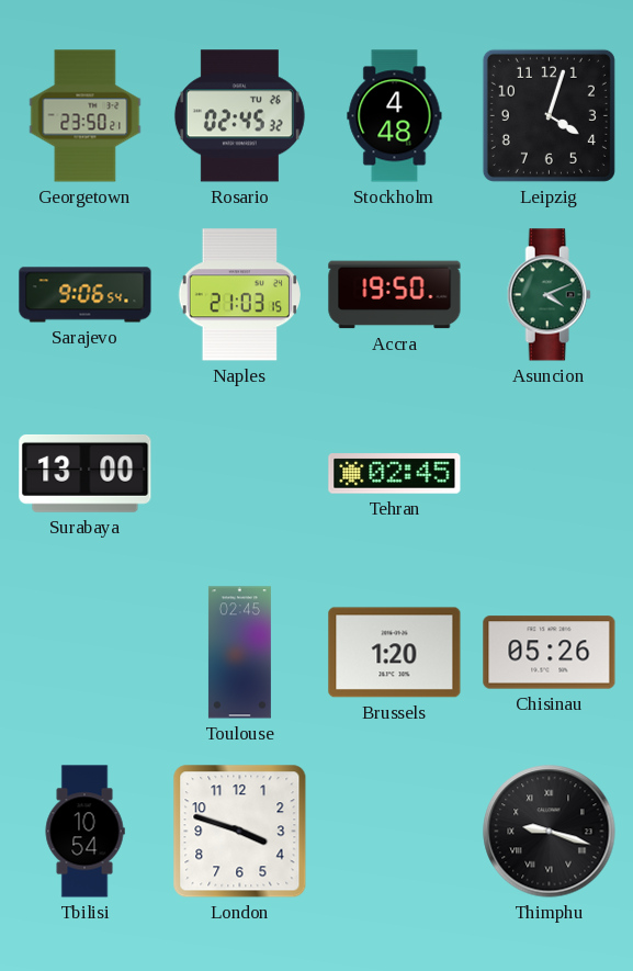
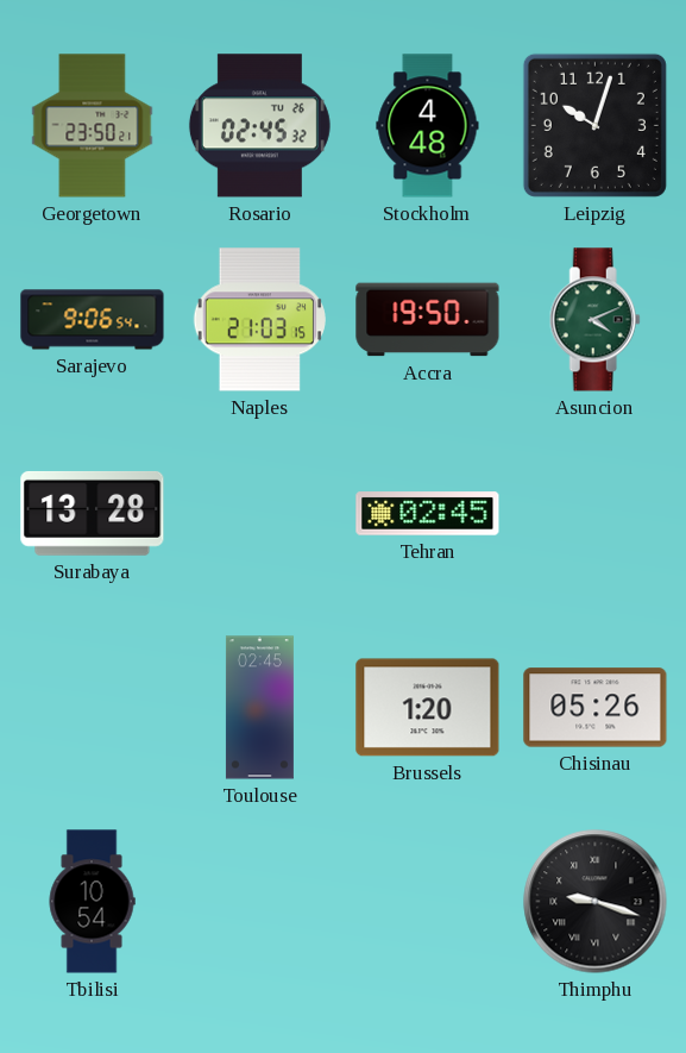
Leipzig: 4:03 -> 10:03 (594, 125)
Surabaya: 13:00 -> 13:28 (93, 513)
London: 3:48 -> none (240, 832)
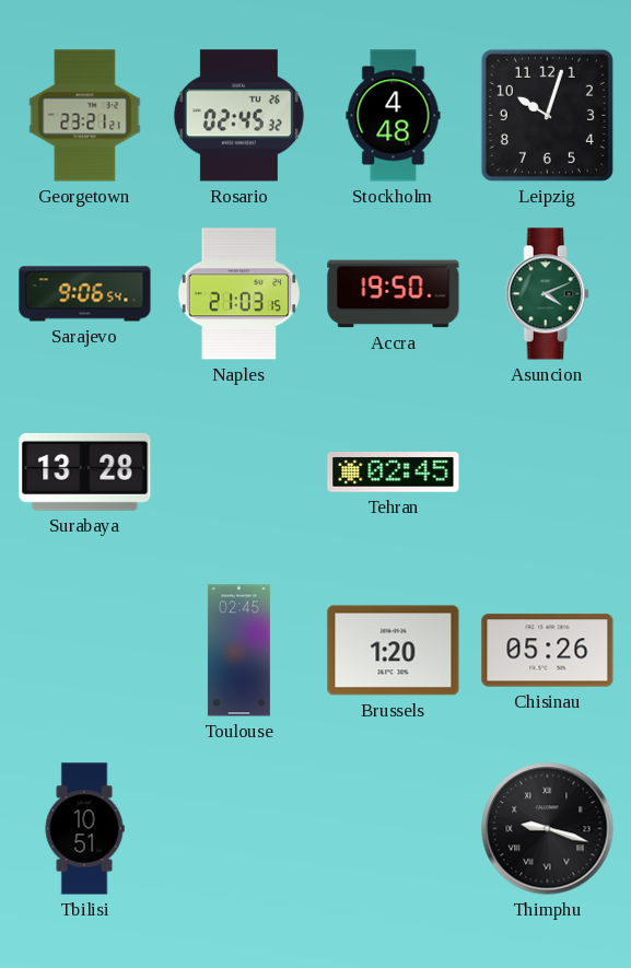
Georgetown: 23:50 -> 23:21 (85, 116)
Tbilisi: 10:54 -> 10:51 (84, 829)
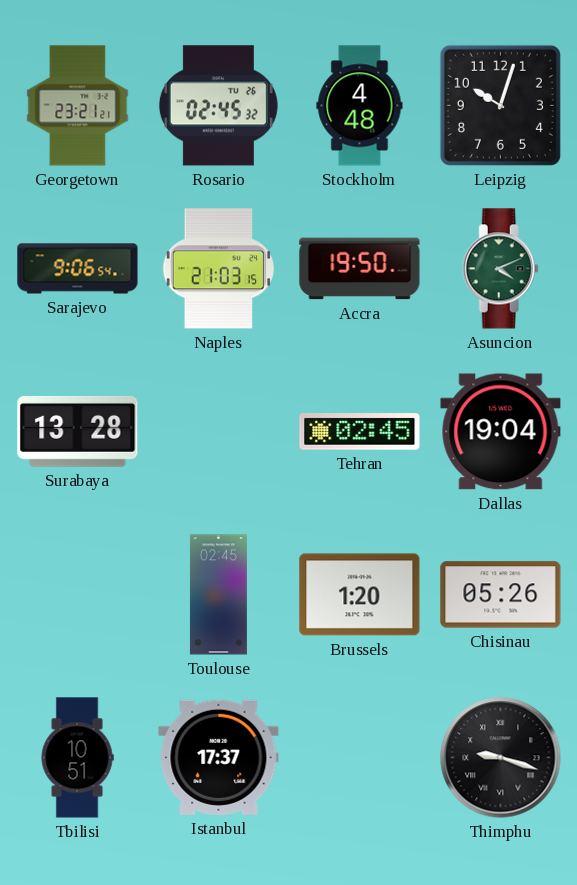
Dallas: none -> 19:04 (501, 432)
Istanbul: none -> 17:37 (219, 757)
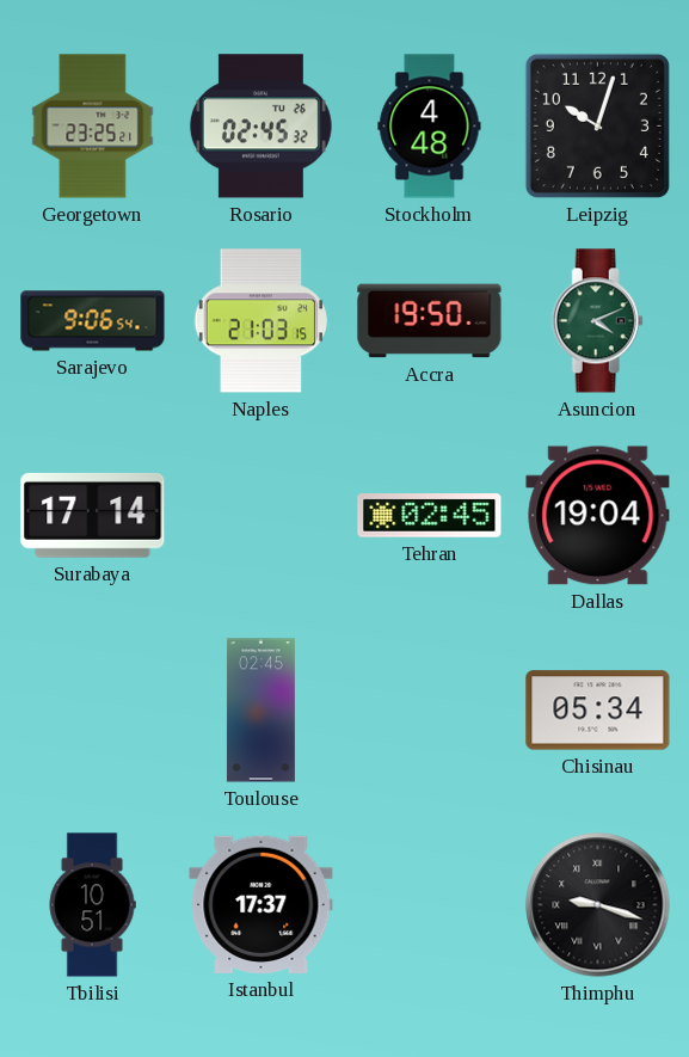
Georgetown: 23:21 -> 23:25 (93, 127)
Surabaya: 13:28 -> 17:14 (93, 515)
Brussels: 1:20 -> none (360, 595)
Chisinau: 05:26 -> 05:34 (598, 711)
